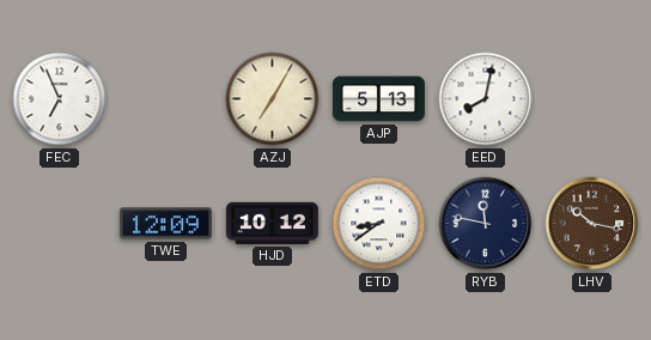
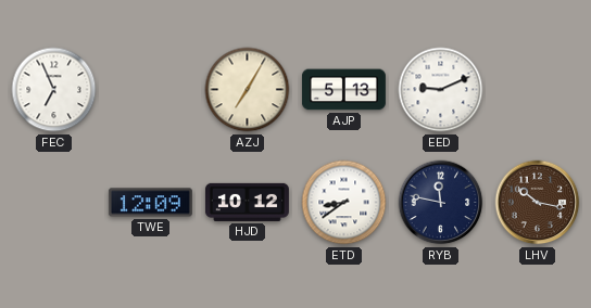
EED: 8:02 -> 9:11 (441, 90)
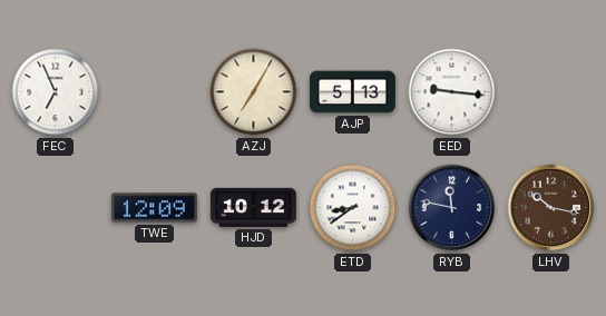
EED: 9:11 -> 9:16 (452, 92)
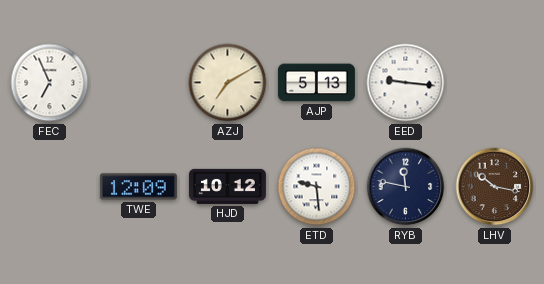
AZJ: 7:05 -> 7:10 (228, 83)
ETD: 8:39 -> 9:29 (317, 187)
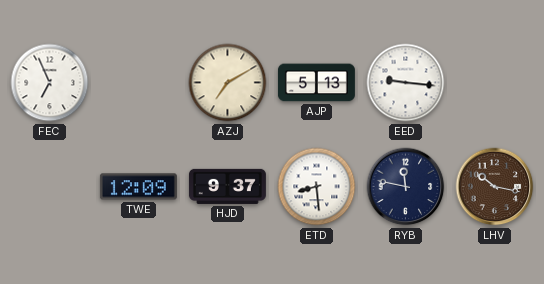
HJD: 10:12 -> 9:37 (227, 186)
ETD: 9:29 -> 8:29 (317, 187)
